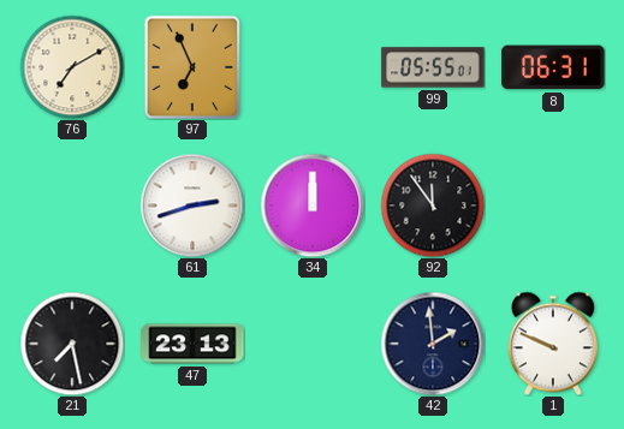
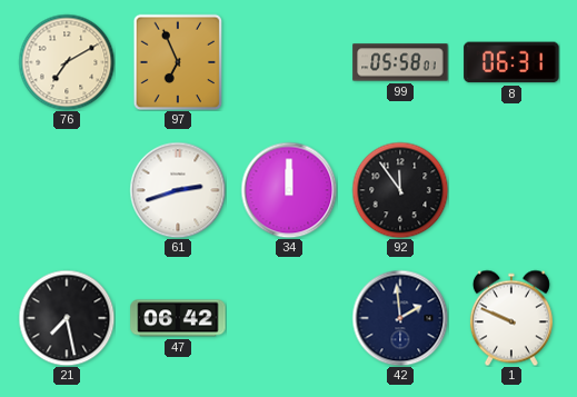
99: 05:55 -> 05:58 (400, 62)
47: 23:13 -> 06:42 (178, 318)
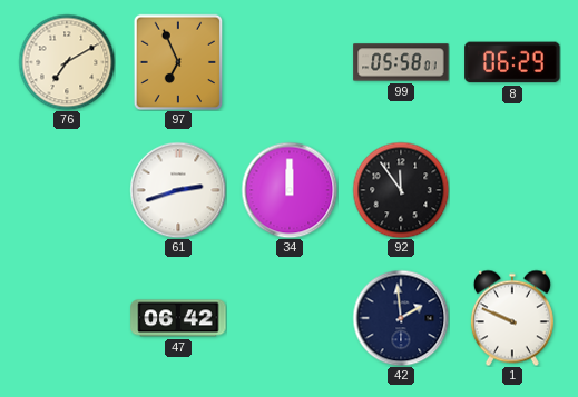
8: 06:31 -> 06:29 (512, 62)
21: 7:28 -> none (67, 318)
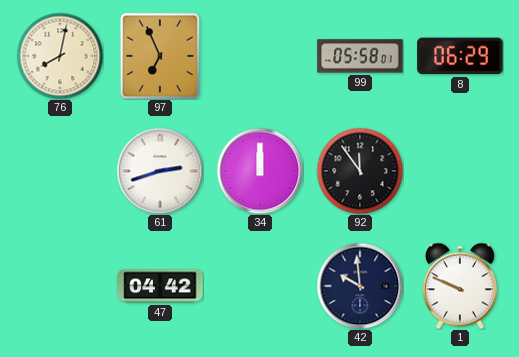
76: 7:10 -> 8:02 (60, 56)
47: 06:42 -> 04:42 (160, 286)
42: 1:59 -> 9:59 (360, 286)
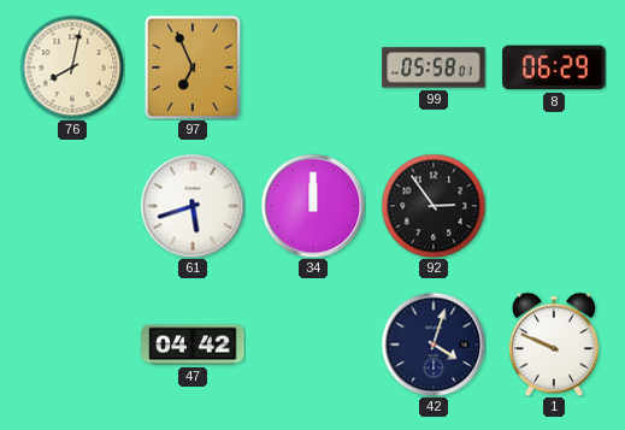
61: 2:42 -> 5:42 (193, 206)
92: 11:54 -> 2:54 (434, 206)
42: 9:59 -> 4:03 (434, 344)
